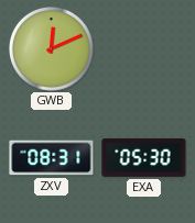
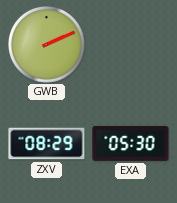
GWB: 12:11 -> 2:11 (47, 45)
ZXV: 08:31 -> 08:29 (47, 144)
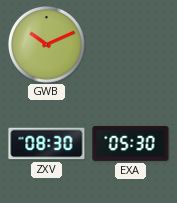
GWB: 2:11 -> 10:11 (47, 45)
ZXV: 08:29 -> 08:30 (47, 144)
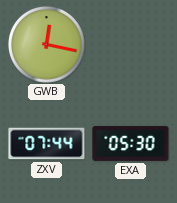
GWB: 10:11 -> 12:17 (47, 45)
ZXV: 08:30 -> 07:44 (47, 144)
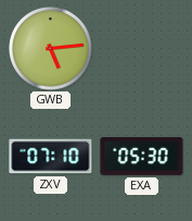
GWB: 12:17 -> 5:14 (51, 49)
ZXV: 07:44 -> 07:10 (51, 157)
